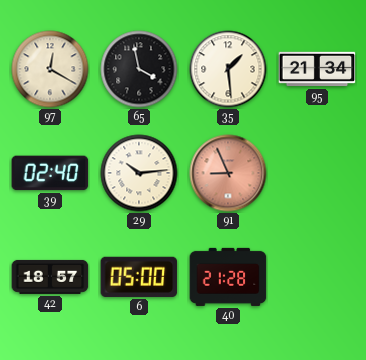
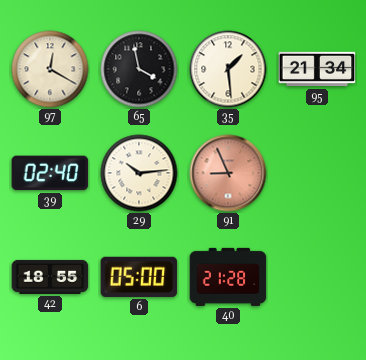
42: 18:57 -> 18:55 (50, 277)
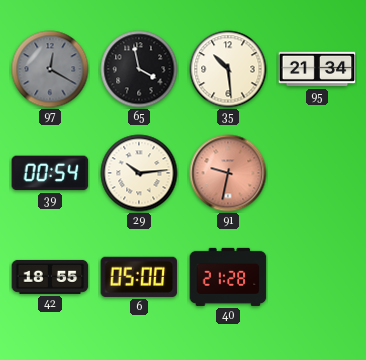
97 dial: cream -> grey (50, 69)
35: 1:29 -> 10:29 (228, 69)
39: 02:40 -> 00:54 (50, 173)
91: 8:56 -> 9:32 (228, 173)
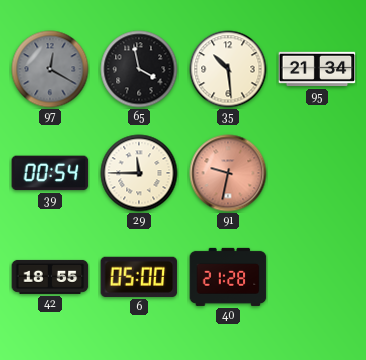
29: 10:14 -> 11:45 (139, 173)
